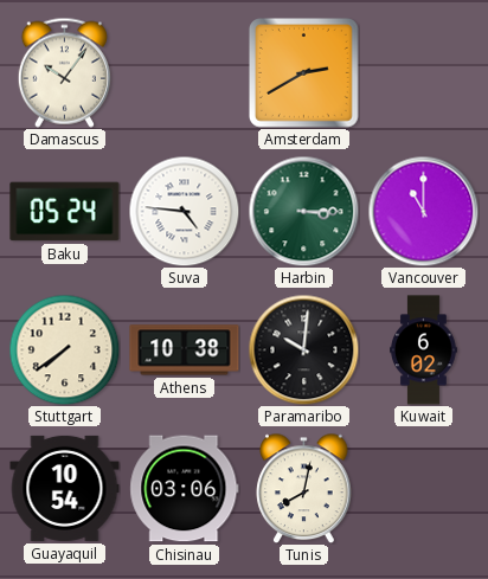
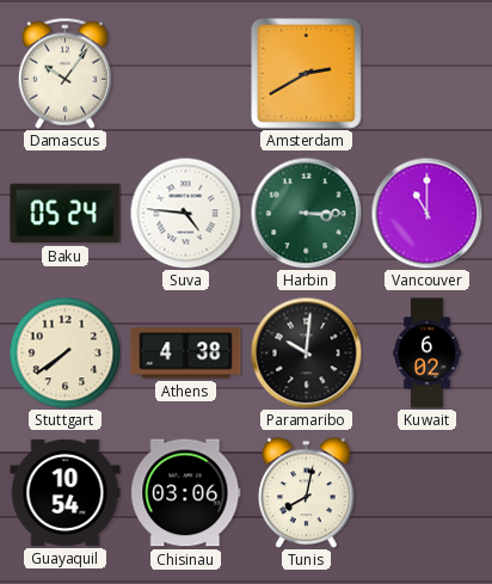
Athens: 10:38 -> 4:38 (186, 354)
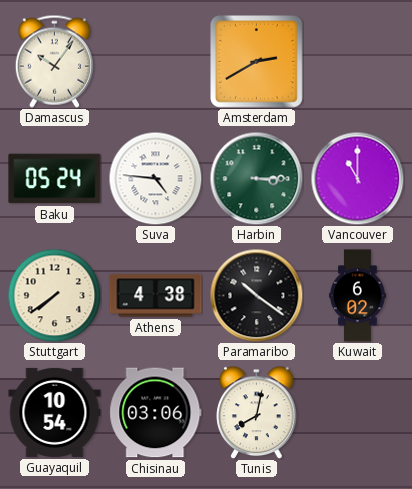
Paramaribo: 10:01 -> 10:21 (256, 295)
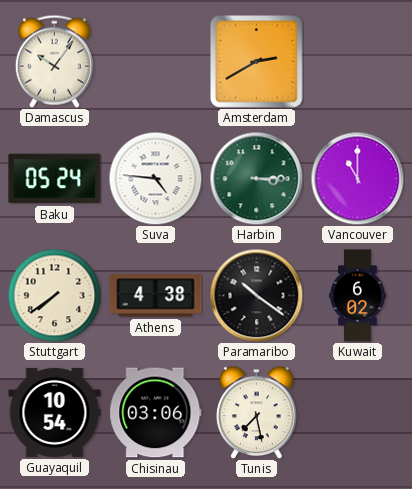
Tunis: 8:02 -> 7:28 (257, 412)
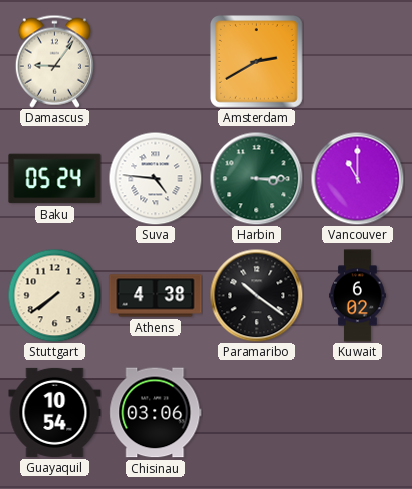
Damascus: 10:06 -> 9:06 (54, 61)
Tunis: 7:28 -> none (257, 412)
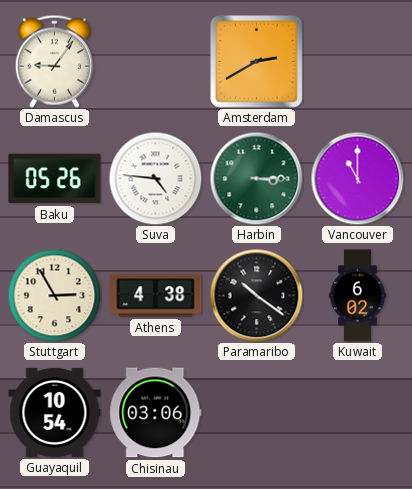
Baku: 05:24 -> 05:26 (55, 179)
Stuttgart: 7:39 -> 2:55 (54, 295)
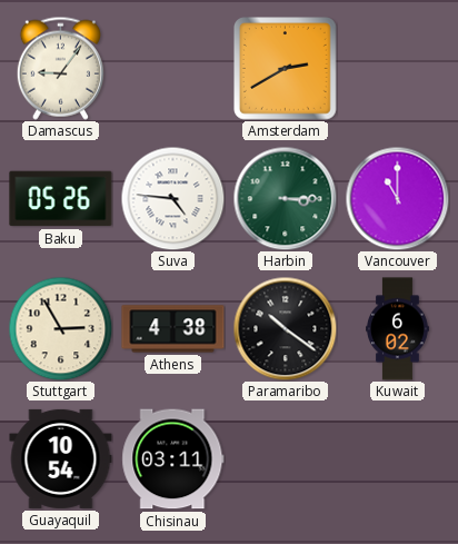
Chisinau: 03:06 -> 03:11 (173, 459)
